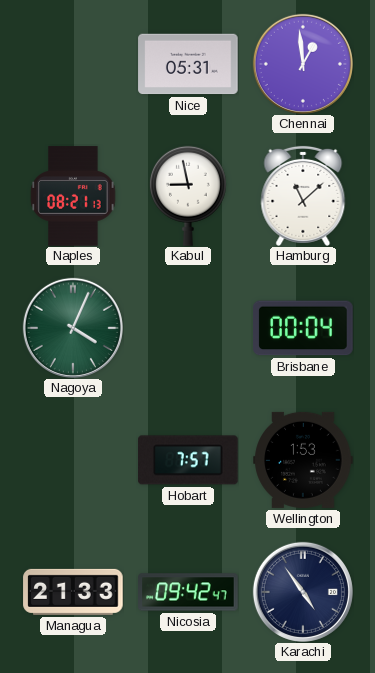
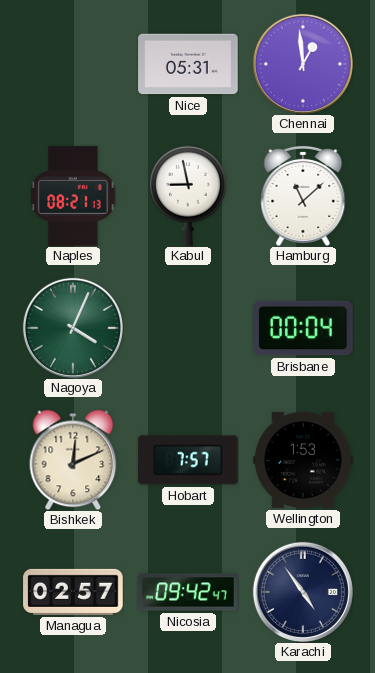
Bishkek: none -> 12:11 (73, 460)
Managua: 21:33 -> 02:57 (73, 592)
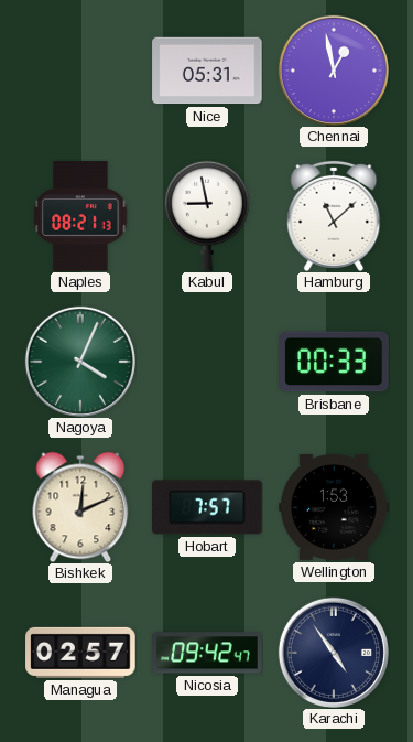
Chennai: 12:59 -> 12:58 (334, 71)
Brisbane: 00:04 -> 00:33 (334, 362)
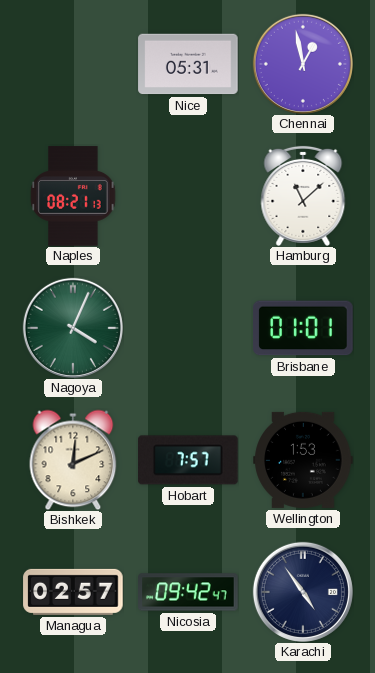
Kabul: 8:58 -> none (207, 216)
Brisbane: 00:33 -> 01:01 (303, 328)
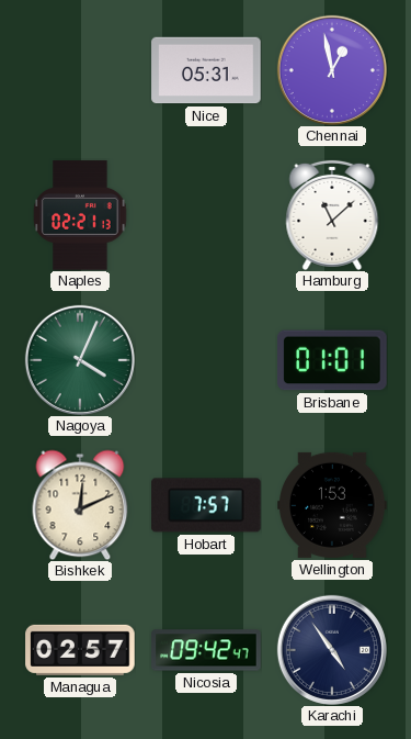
Naples: 08:21 -> 02:21 (80, 215)
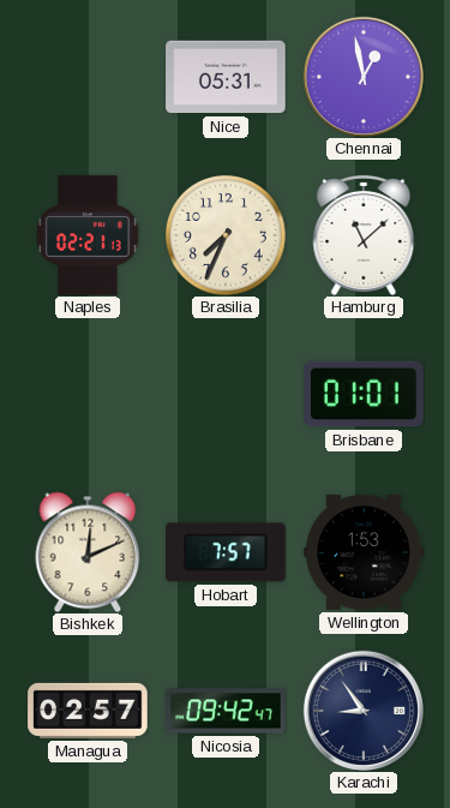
Brasilia: none -> 7:34 (226, 235)
Nagoya: 4:04 -> none (80, 360)
Karachi: 4:54 -> 8:54 (364, 711)
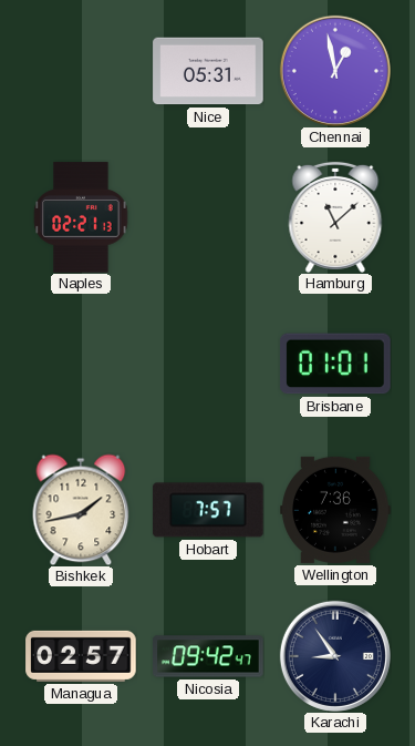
Brasilia: 7:34 -> none (226, 235)
Bishkek: 12:11 -> 1:43 (81, 510)
Wellington: 1:53 -> 7:36 (335, 510)
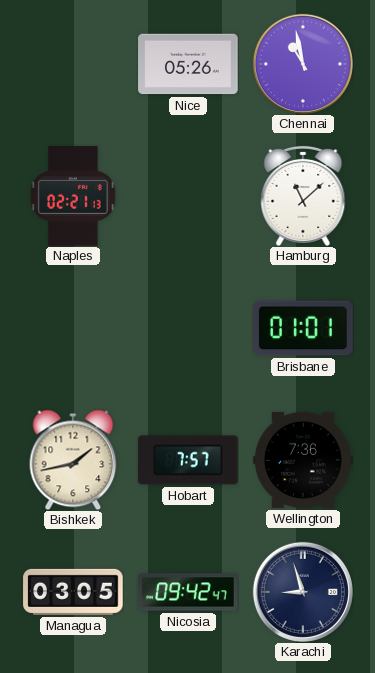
Nice: 05:31 -> 05:26 (188, 64)
Chennai: 12:58 -> 10:58 (303, 64)
Managua: 02:57 -> 03:05 (73, 592)
Karachi: 8:54 -> 8:57 (303, 592)
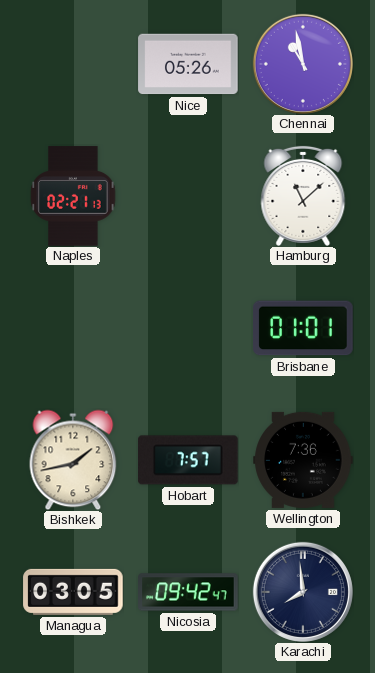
Karachi: 8:57 -> 7:59 (303, 592)
